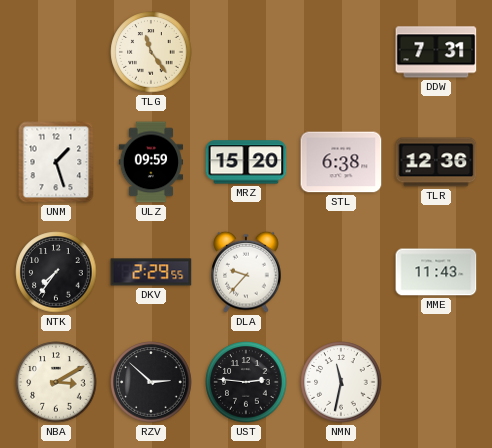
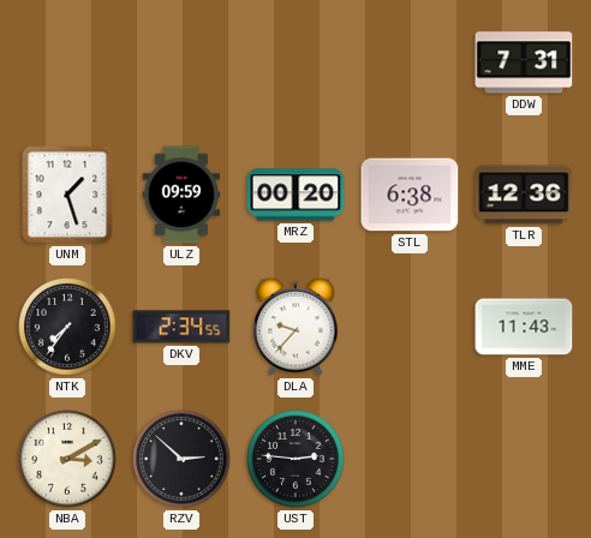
TLG: 11:24 -> none (151, 52)
MRZ: 15:20 -> 00:20 (295, 195)
DKV: 2:29 -> 2:34 (181, 327)
NMN: 11:32 -> none (341, 382)
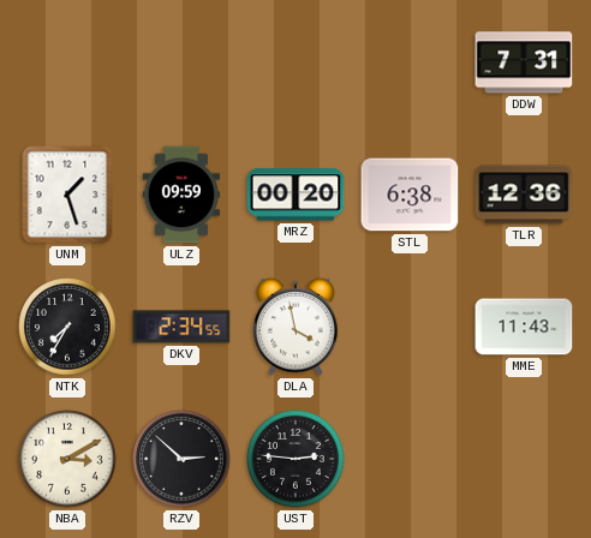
NTK: 7:36 -> 7:35 (67, 327)
DLA: 9:37 -> 3:58 (295, 327)
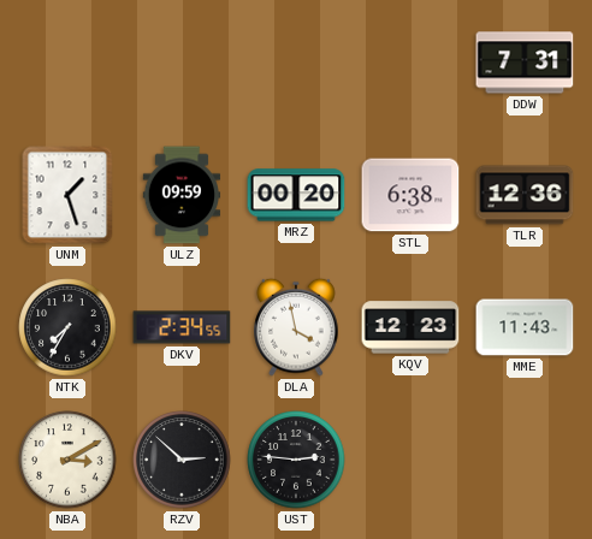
KQV: none -> 12:23 (410, 327)
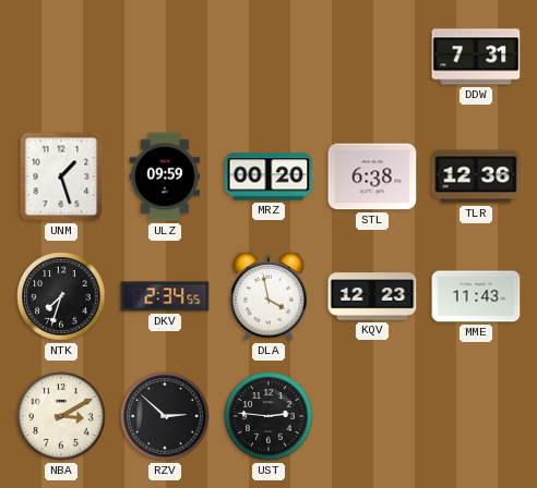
NTK: 7:35 -> 7:33 (61, 296)
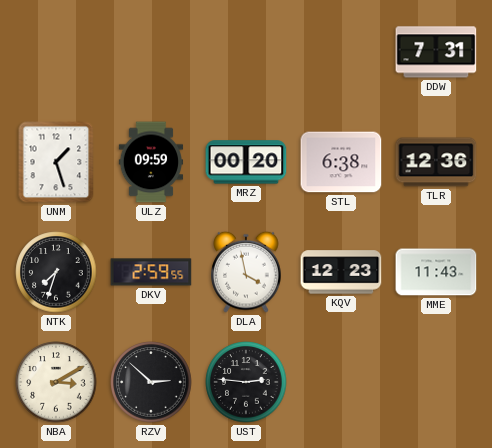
DKV: 2:34 -> 2:59 (151, 272)
